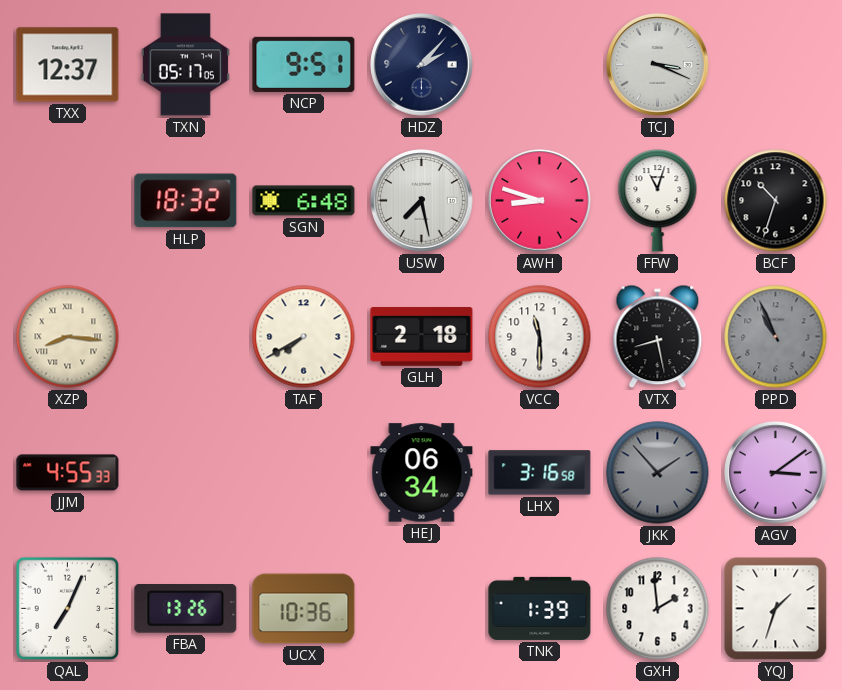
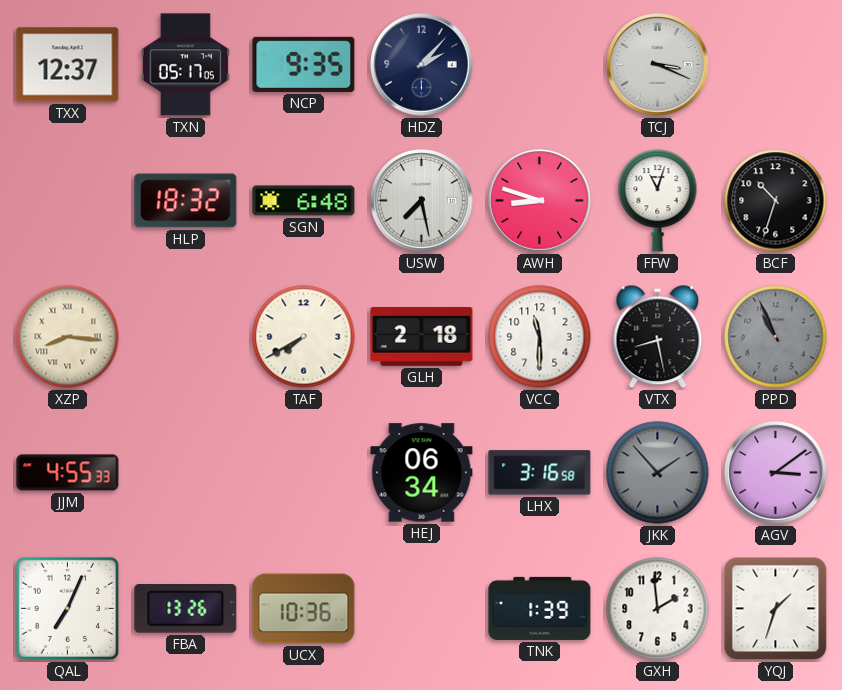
NCP: 9:51 -> 9:35 (304, 64)
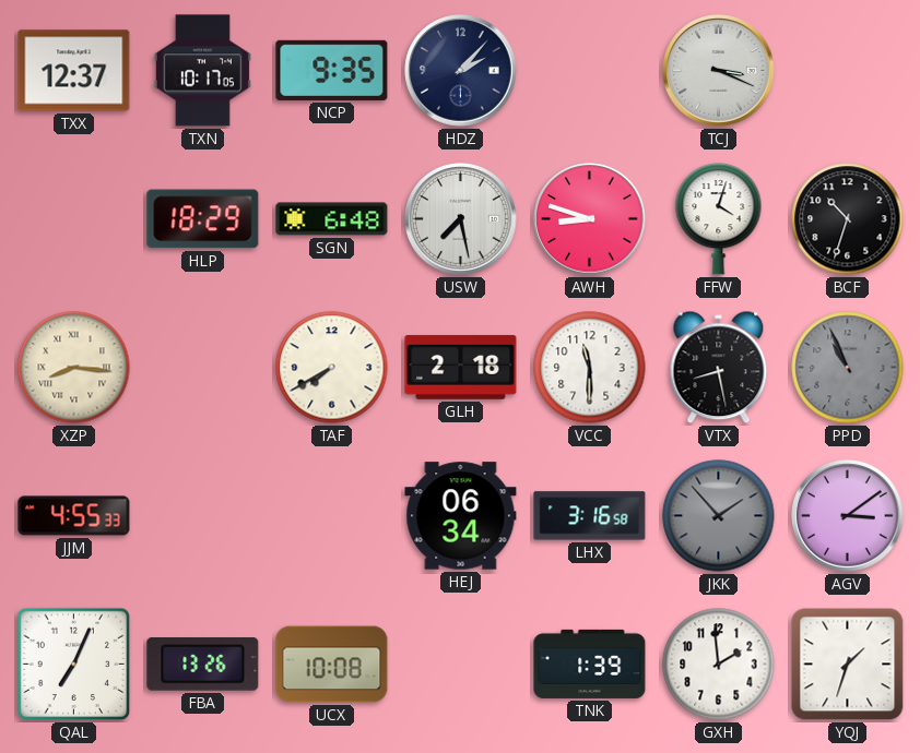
TXN: 05:17 -> 10:17 (202, 71)
HLP: 18:32 -> 18:29 (203, 219)
FFW: 11:03 -> 4:03 (719, 219)
UCX: 10:36 -> 10:08 (332, 665)
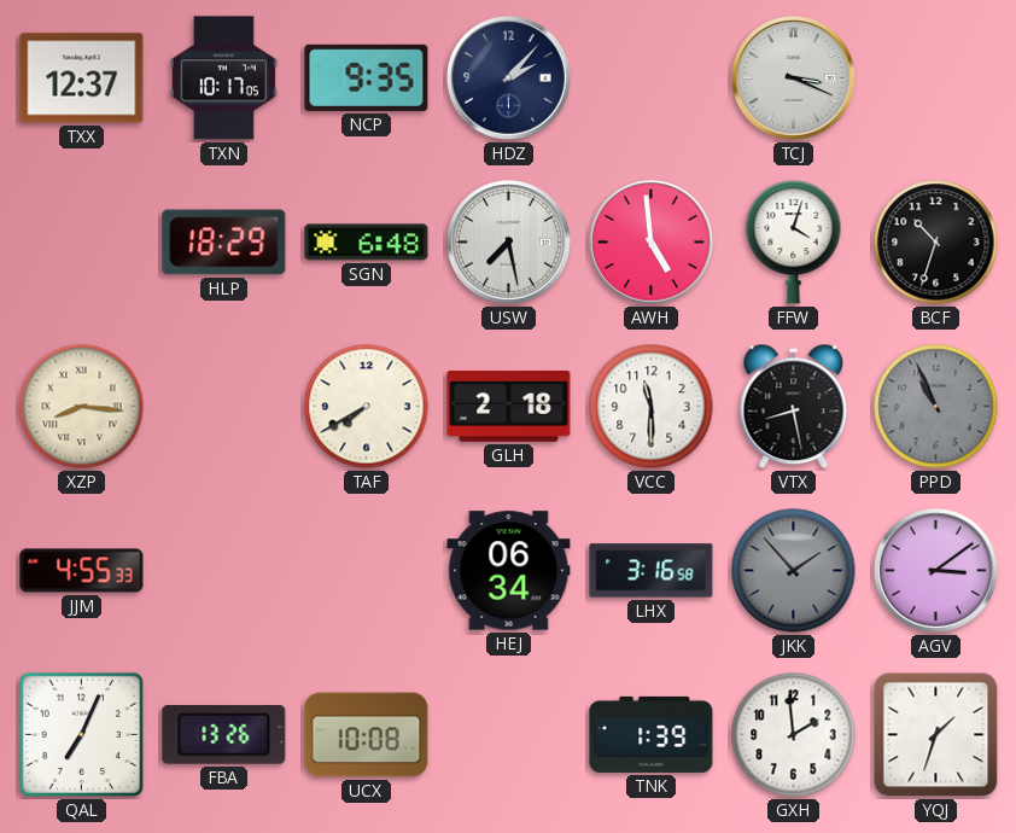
AWH: 8:48 -> 4:59 (652, 243)
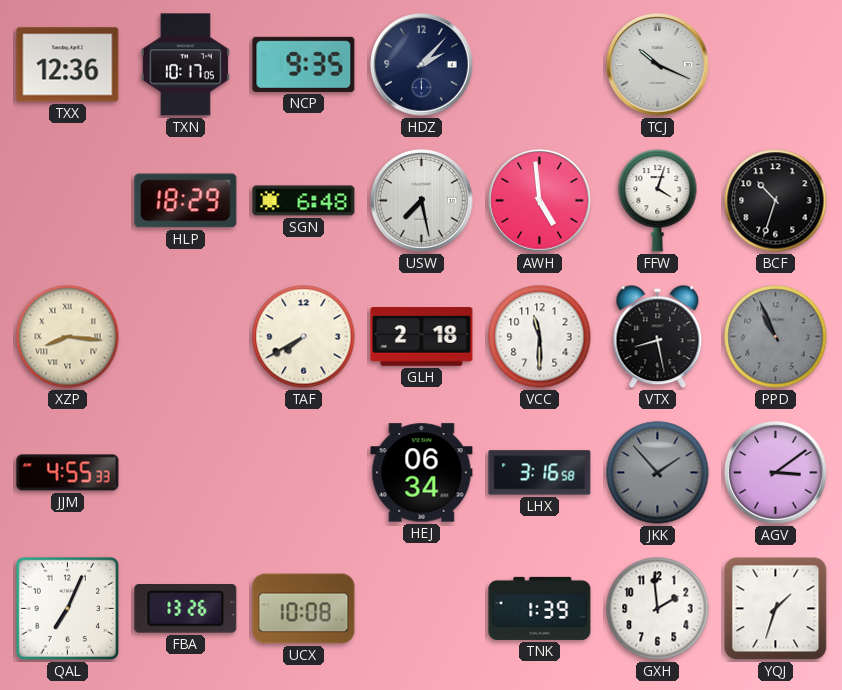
TXX: 12:37 -> 12:36 (68, 65)
TCJ: 3:19 -> 10:19 (658, 65)
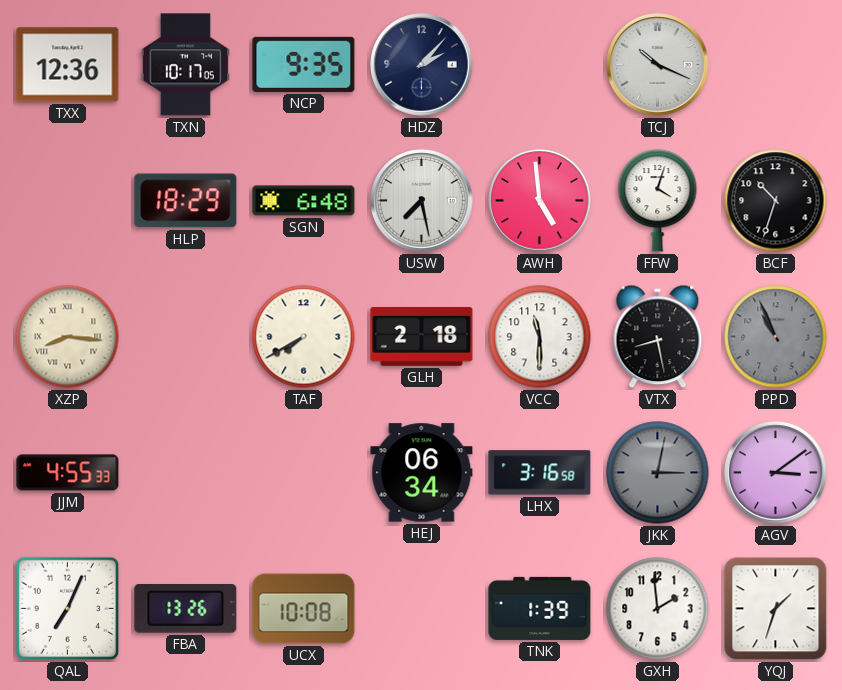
JKK: 1:53 -> 3:02 (658, 473)
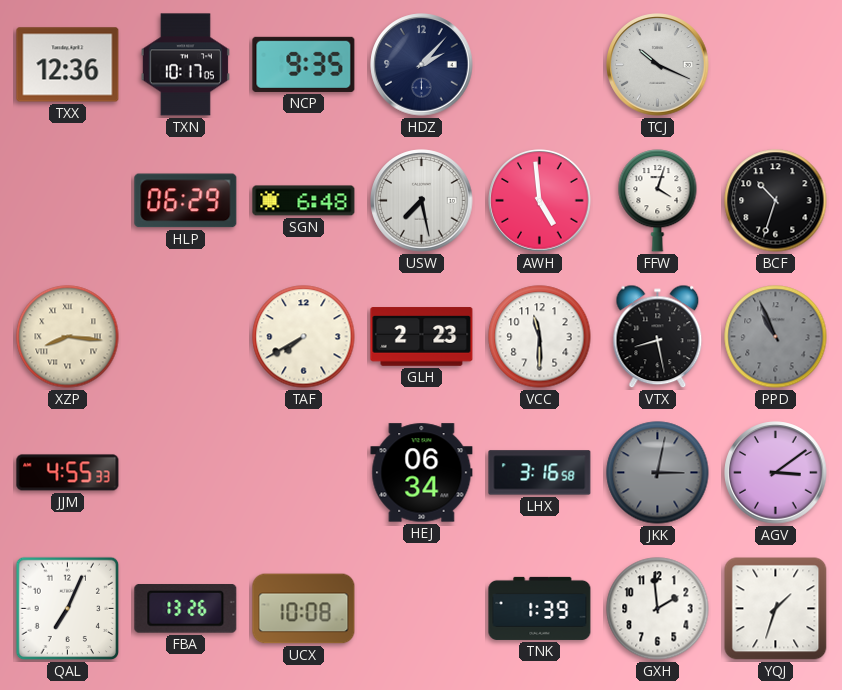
HLP: 18:29 -> 06:29 (186, 201)
GLH: 2:18 -> 2:23 (422, 337)
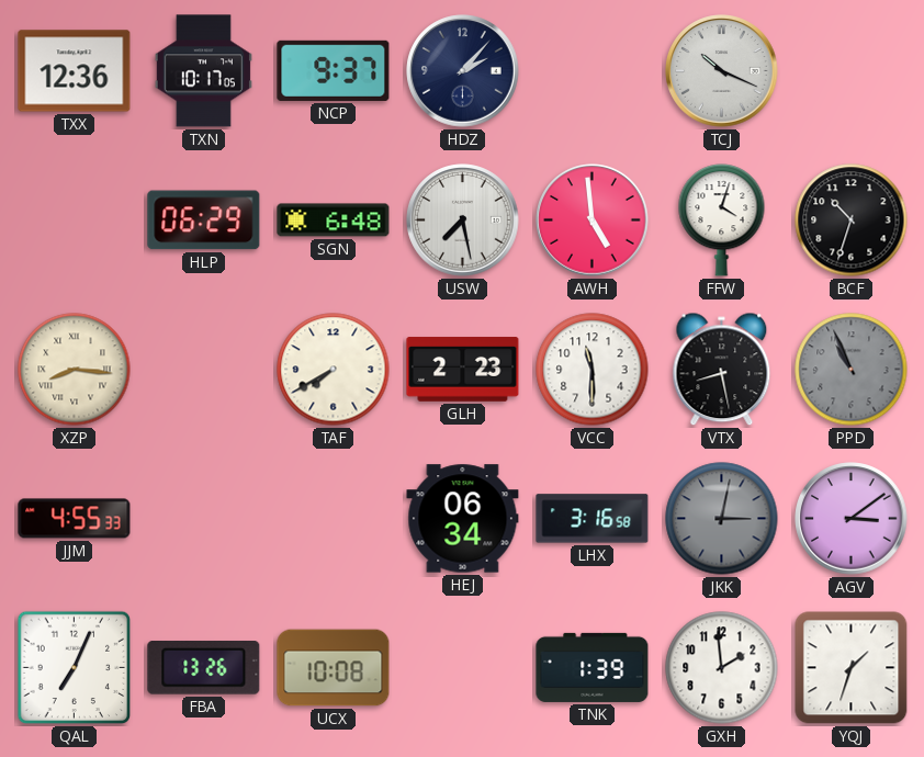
NCP: 9:35 -> 9:37 (334, 70)
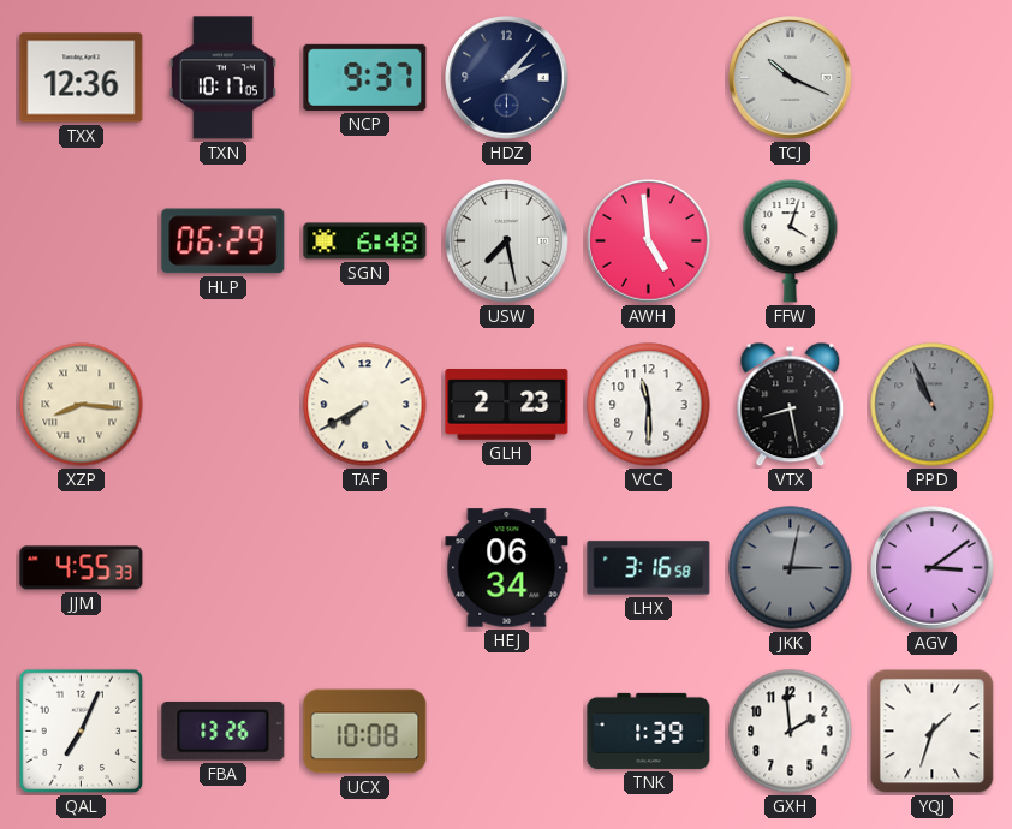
BCF: 10:33 -> none (852, 221)
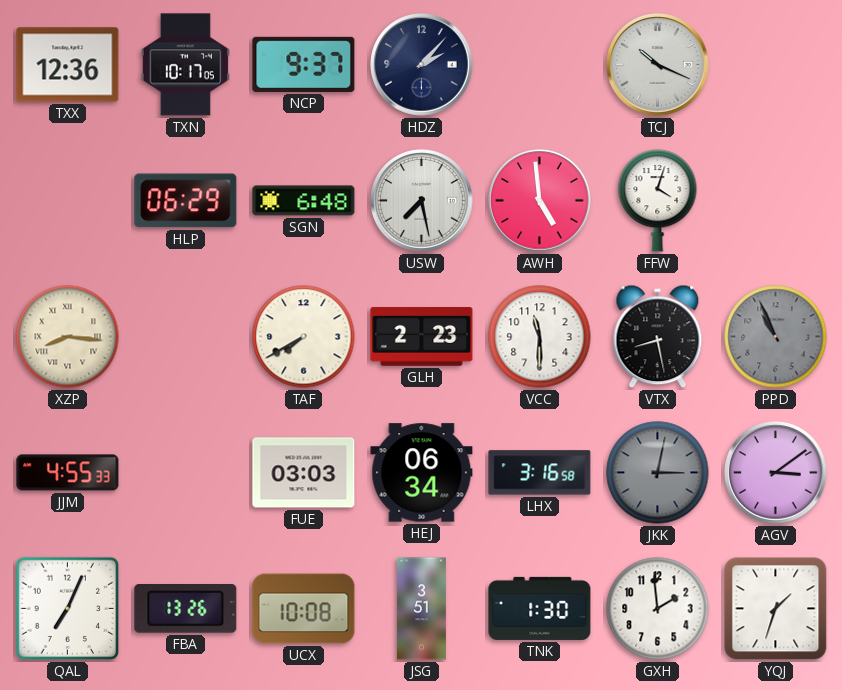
FUE: none -> 03:03 (304, 473)
JSG: none -> 3:51 (421, 609)
TNK: 1:39 -> 1:30 (540, 608)
